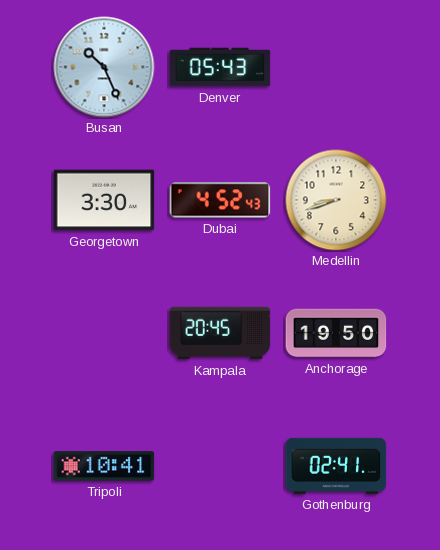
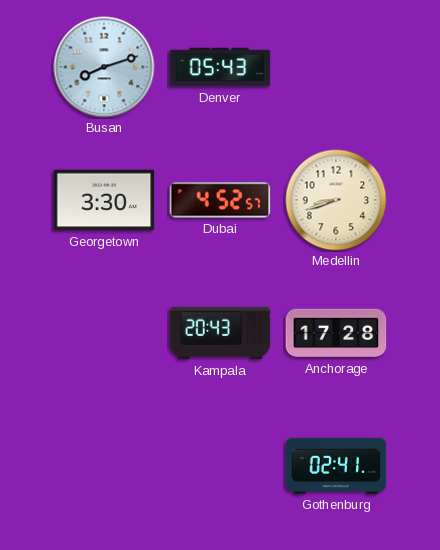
Busan: 10:26 -> 8:12 (104, 67)
Dubai: 4:52:43 -> 4:52:57 (220, 200)
Kampala: 20:45 -> 20:43 (220, 333)
Anchorage: 19:50 -> 17:28 (336, 333)
Tripoli: 10:41 -> none (104, 466)
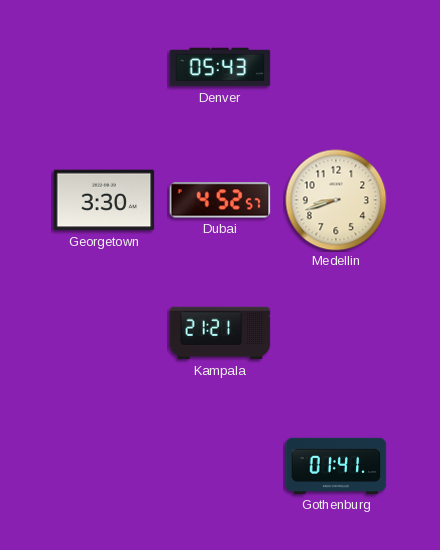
Busan: 8:12 -> none (104, 67)
Kampala: 20:43 -> 21:21 (220, 333)
Anchorage: 17:28 -> none (336, 333)
Gothenburg: 02:41 -> 01:41 (336, 466)
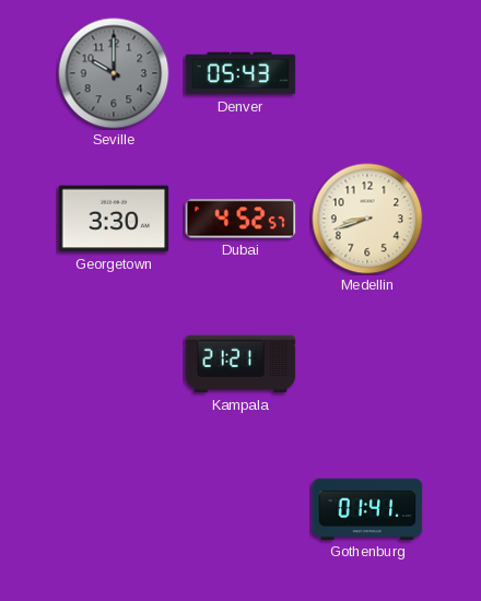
Seville: none -> 10:00 (114, 73)
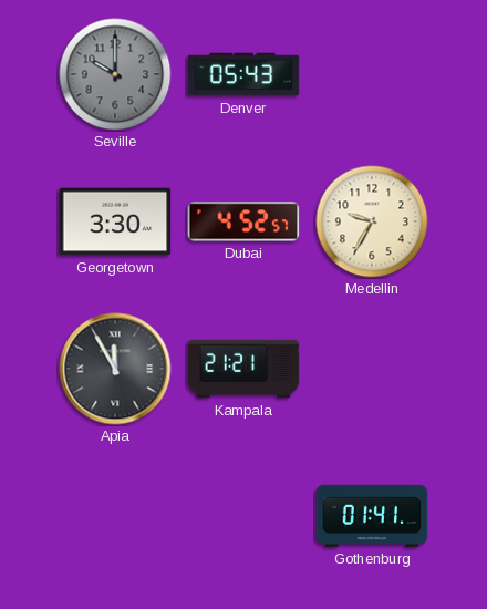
Medellin: 8:42 -> 9:35 (372, 221)
Apia: none -> 11:55 (115, 369)
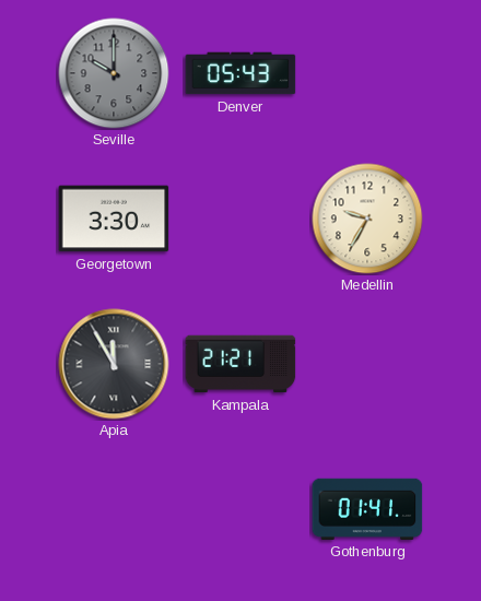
Dubai: 4:52 -> none (244, 221)
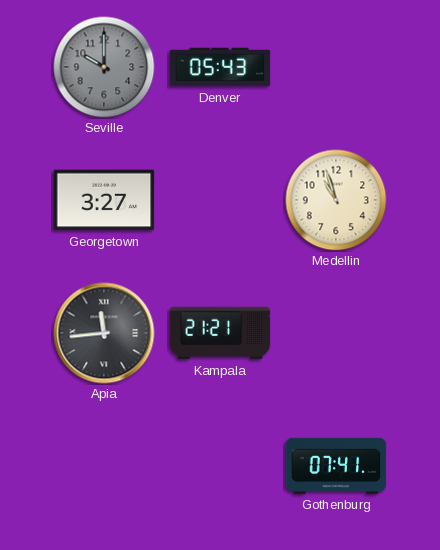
Georgetown: 3:30 -> 3:27 (104, 200)
Medellin: 9:35 -> 10:57 (336, 200)
Apia: 11:55 -> 11:44 (104, 333)
Gothenburg: 01:41 -> 07:41 (336, 466)
